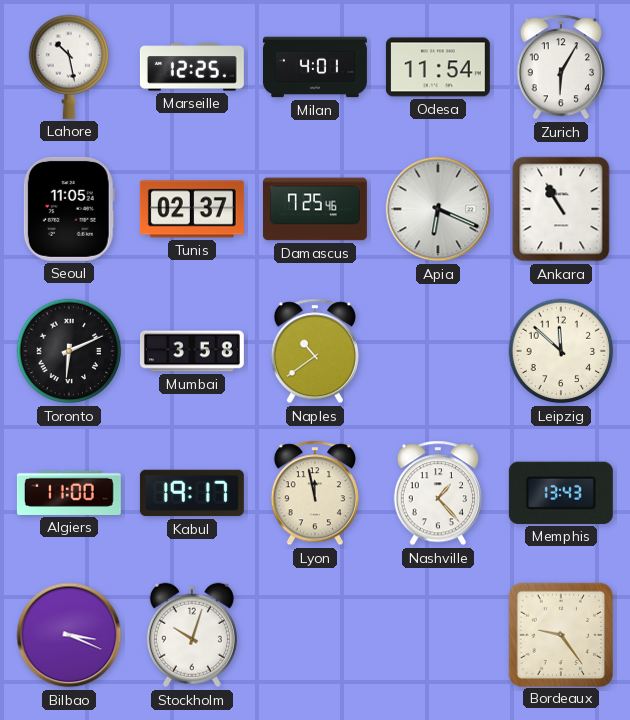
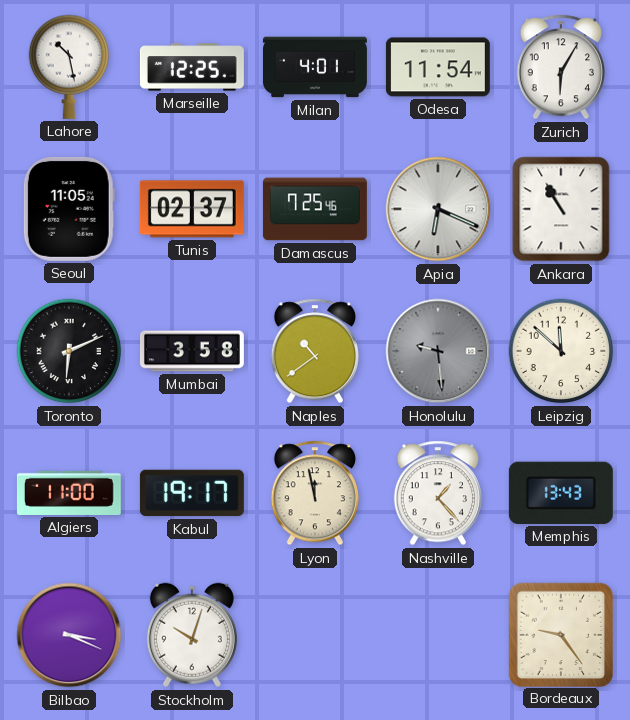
Honolulu: none -> 9:29 (438, 351)
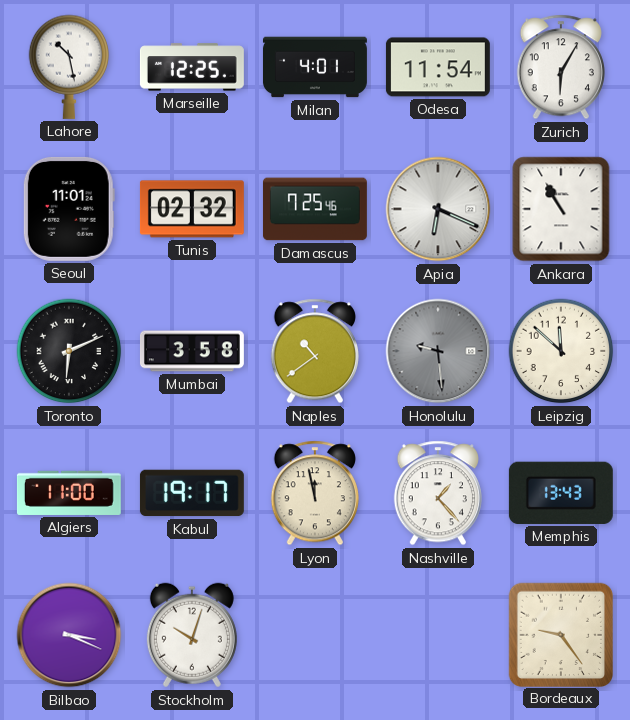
Seoul: 11:05 -> 11:01 (69, 209)
Tunis: 02:37 -> 02:32 (192, 209)
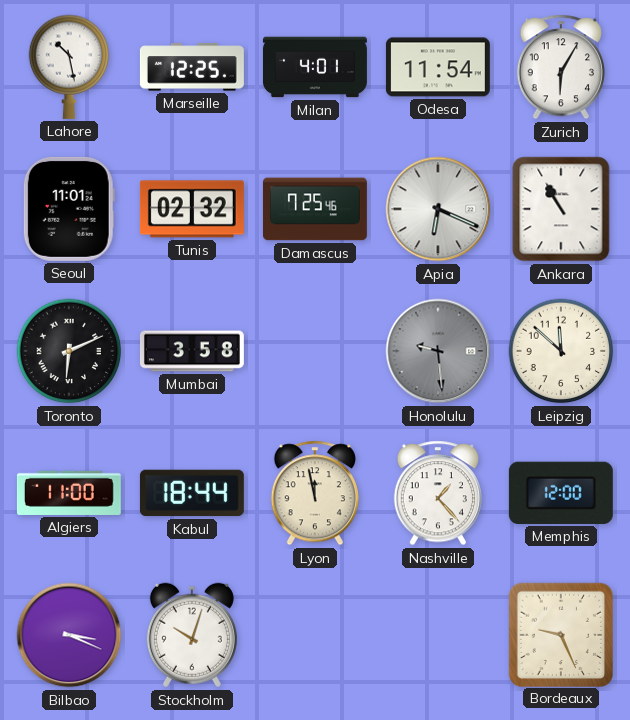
Naples: 10:39 -> none (315, 351)
Kabul: 19:17 -> 18:44 (192, 493)
Memphis: 13:43 -> 12:00 (561, 493)
Bordeaux: 9:24 -> 9:26 (560, 634)
